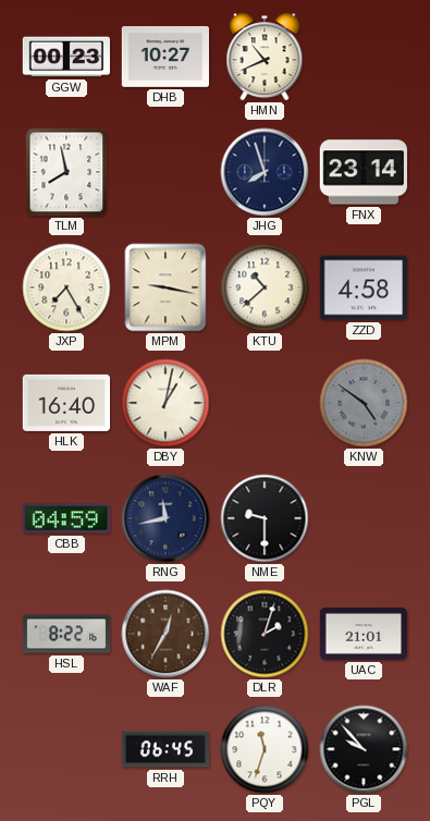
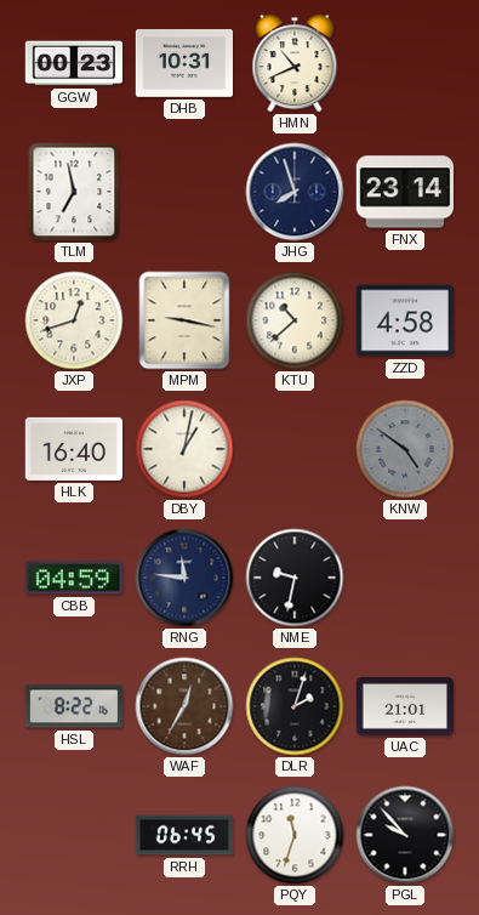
DHB: 10:27 -> 10:31 (183, 64)
TLM: 7:58 -> 6:58 (74, 192)
JXP: 7:25 -> 12:42 (74, 320)
RNG: 11:43 -> 11:46 (184, 578)
NME: 9:30 -> 9:32 (295, 578)
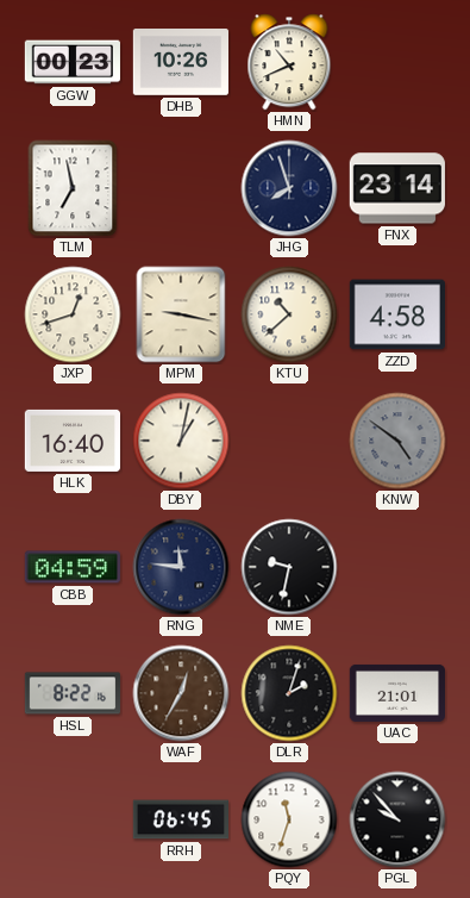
DHB: 10:31 -> 10:26 (180, 63)
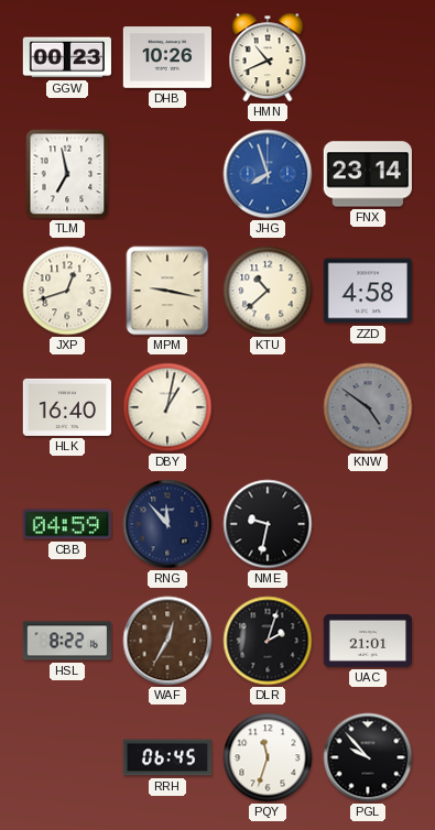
JHG dial: navy -> blue (268, 174)
RNG: 11:46 -> 11:53 (167, 524)
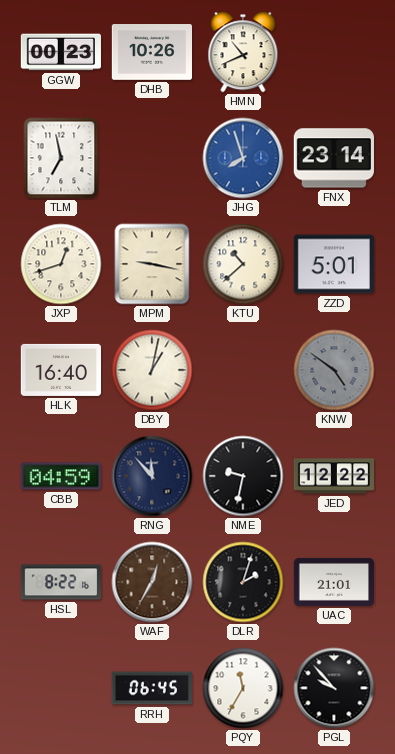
ZZD: 4:58 -> 5:01 (333, 264)
JED: none -> 12:22 (333, 476)
PQY: 11:33 -> 11:35 (243, 688)
